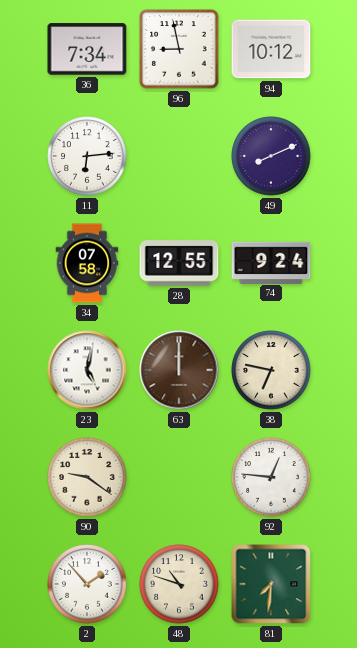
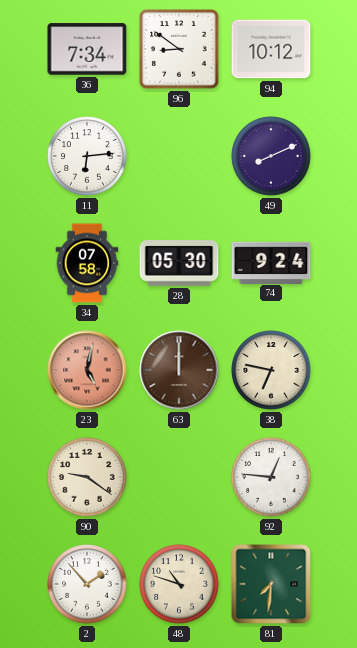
96: 8:58 -> 8:51 (179, 49)
28: 12:55 -> 05:30 (179, 263)
23 dial: white -> salmon (87, 370)
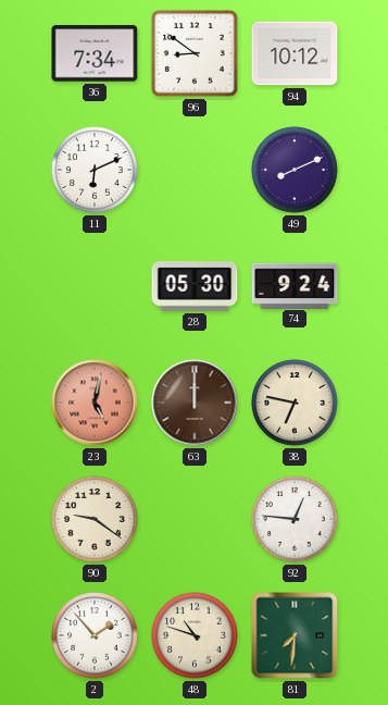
11: 6:14 -> 6:11 (95, 170)
34: 07:58 -> none (87, 263)
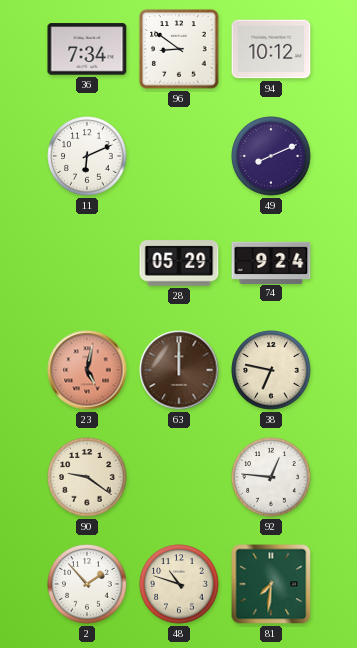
28: 05:30 -> 05:29 (179, 263)
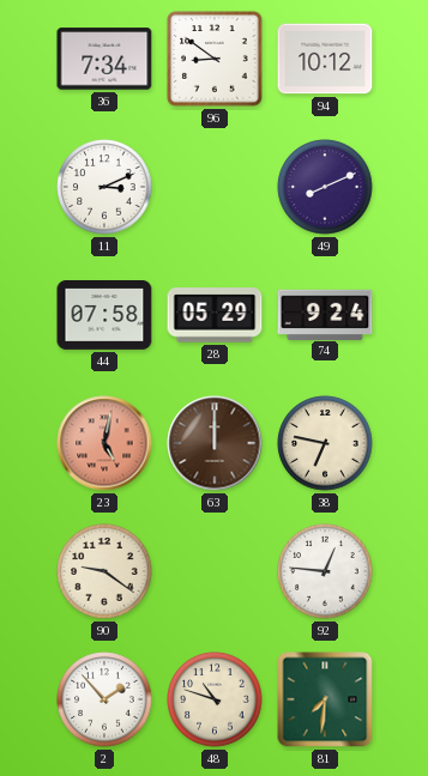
11: 6:11 -> 3:11 (104, 187)
44: none -> 07:58 (104, 316)
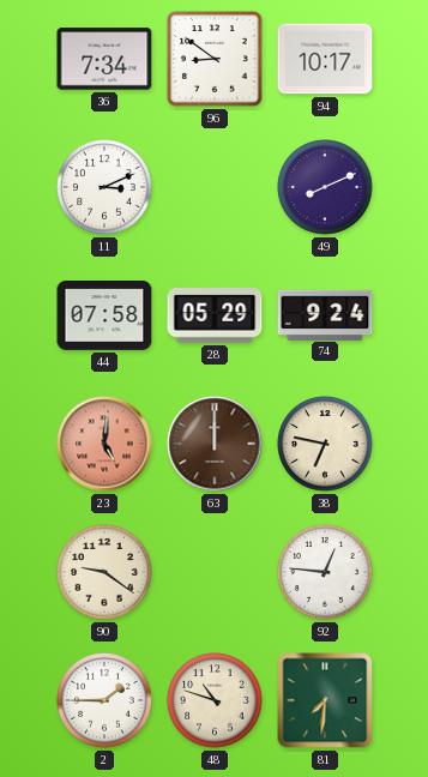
94: 10:12 -> 10:17 (325, 59)
23: 5:02 -> 5:01 (104, 444)
2: 1:53 -> 1:45 (104, 700)
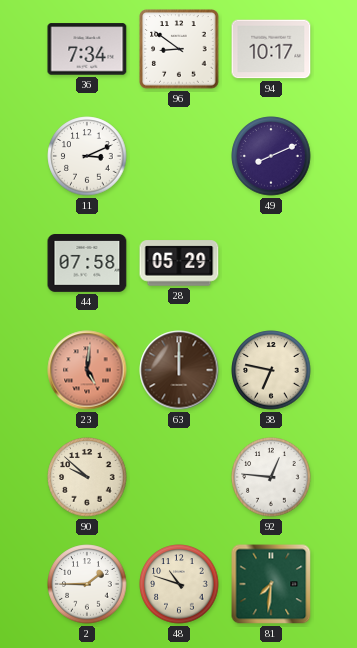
74: 9:24 -> none (325, 314)
90: 9:21 -> 9:52 (87, 477)
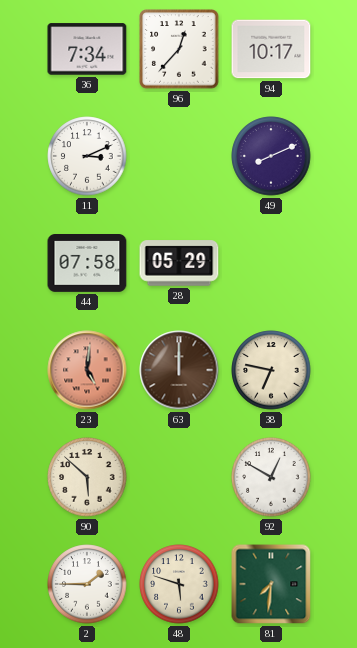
96: 8:51 -> 12:37 (179, 49)
90: 9:52 -> 5:52 (87, 477)
92: 12:46 -> 12:50 (271, 477)
48: 10:48 -> 5:48 (179, 584)
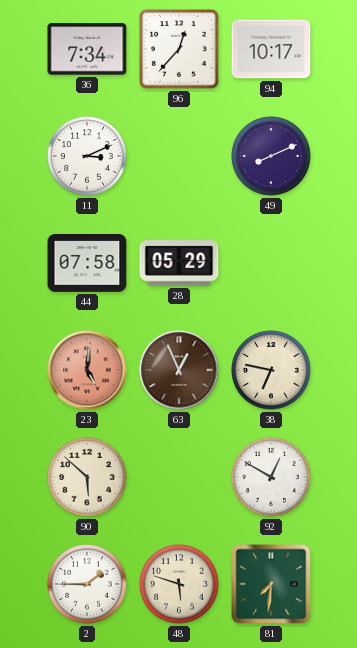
63: 12:00 -> 12:56 (179, 370)
